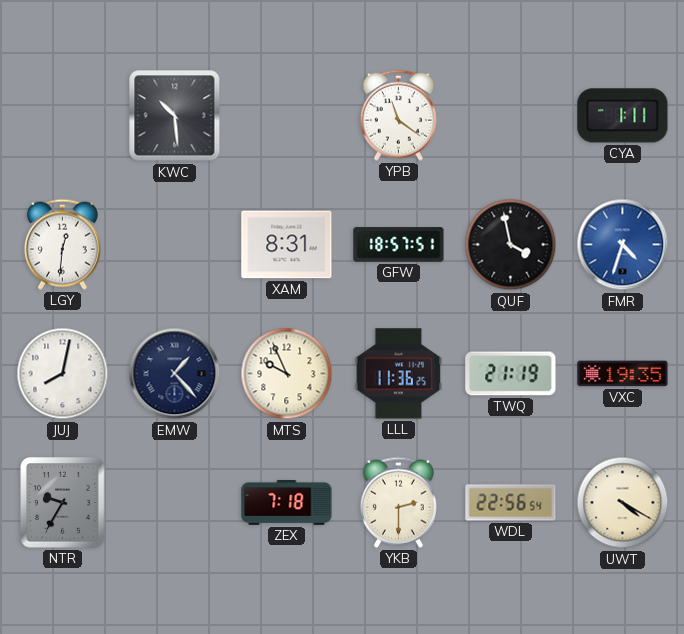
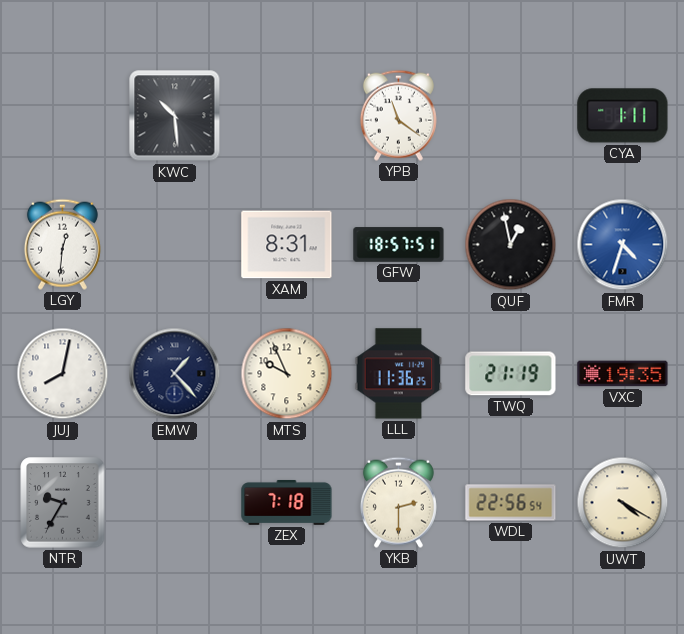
QUF: 3:58 -> 12:58 (511, 245)
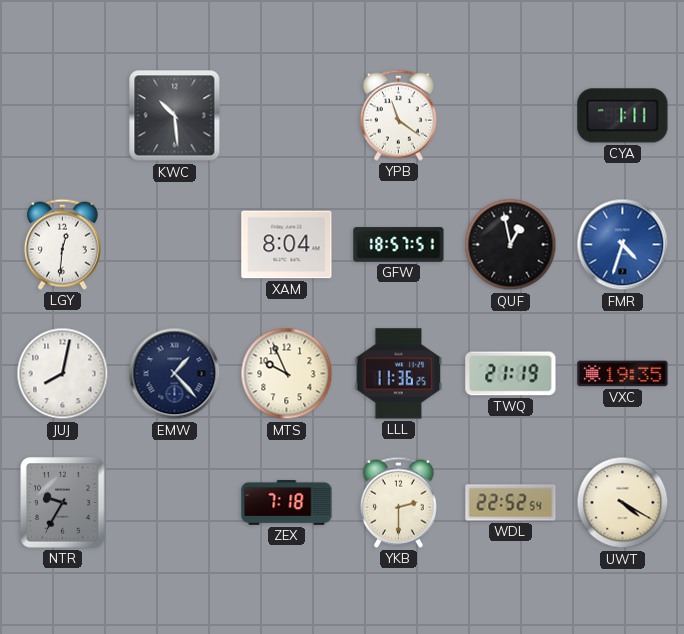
XAM: 8:31 -> 8:04 (287, 245)
WDL: 22:56 -> 22:52 (511, 503)
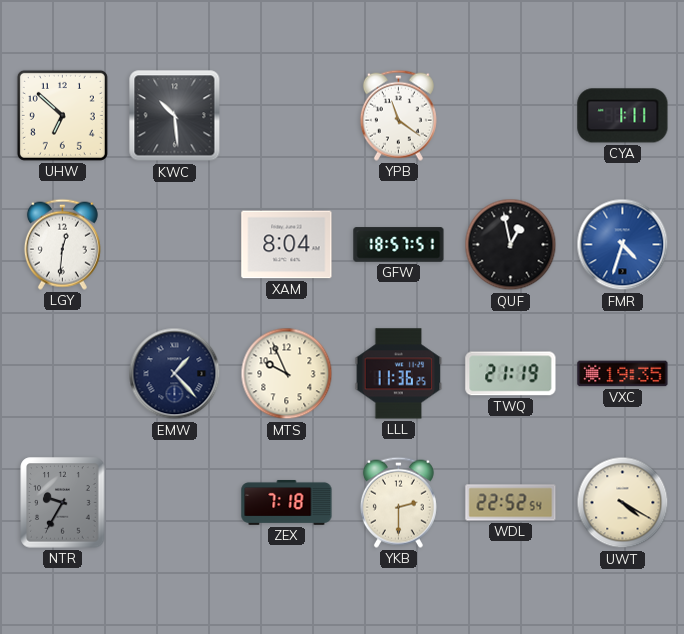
UHW: none -> 6:52 (62, 115)
JUJ: 8:02 -> none (63, 374)
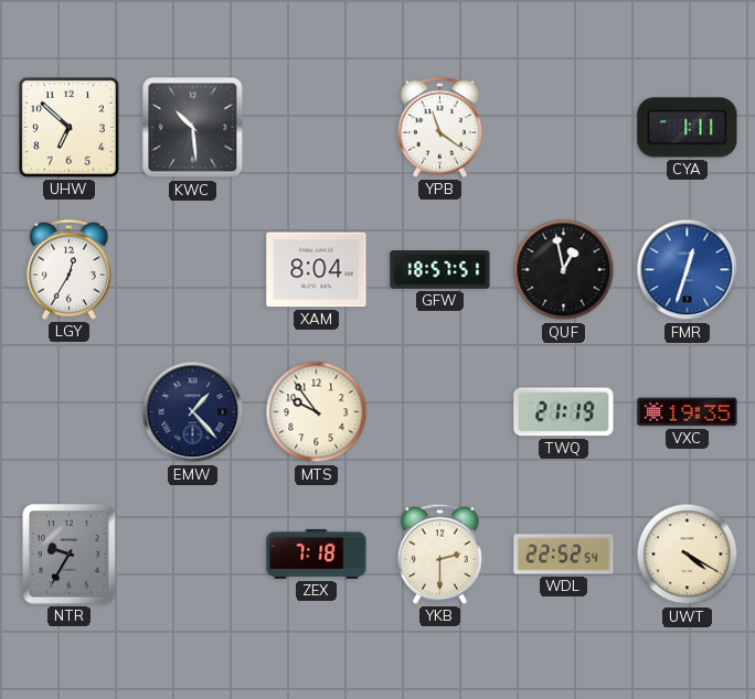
LGY: 12:31 -> 12:35 (68, 269)
FMR: 4:33 -> 12:33 (688, 270)
MTS: 9:56 -> 9:54 (317, 412)
LLL: 11:36 -> none (399, 374)
